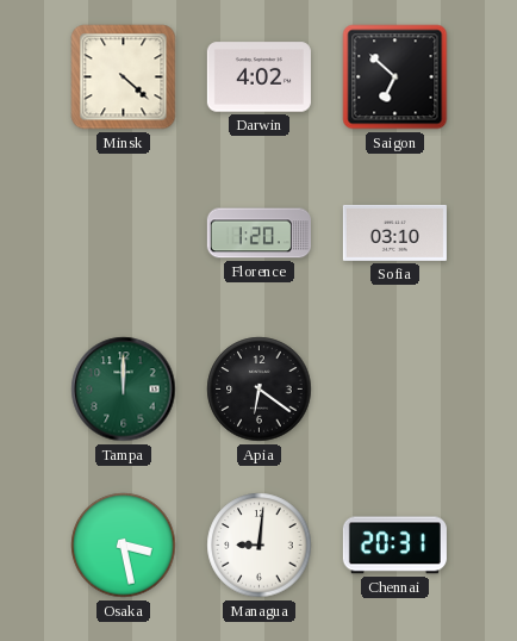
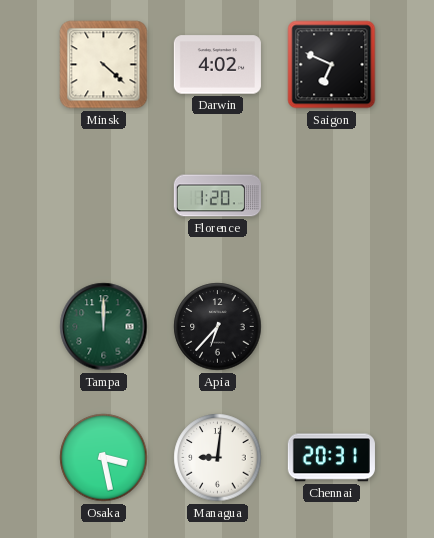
Saigon: 6:52 -> 6:49 (332, 65)
Sofia: 03:10 -> none (394, 232)
Apia: 6:21 -> 6:37 (218, 327)
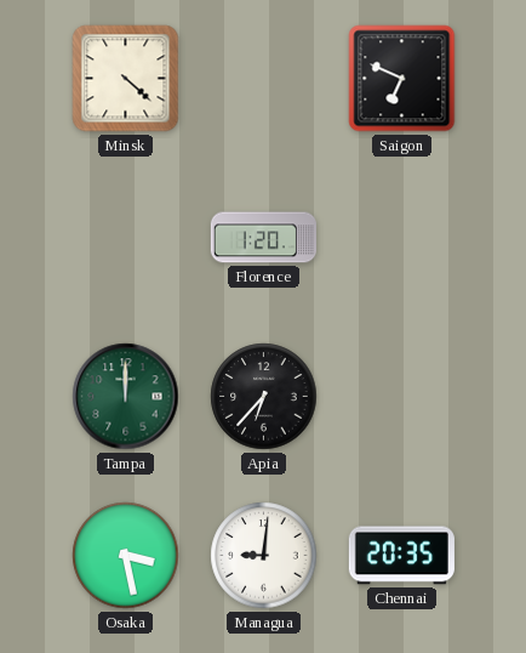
Darwin: 4:02 -> none (217, 65)
Chennai: 20:31 -> 20:35 (401, 556)
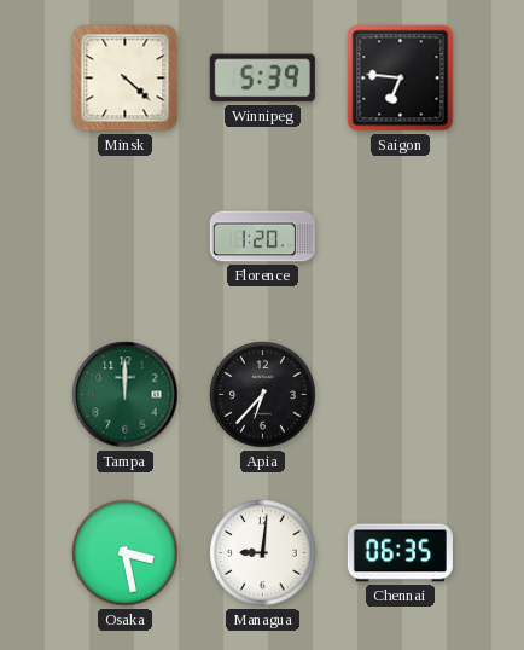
Winnipeg: none -> 5:39 (262, 79)
Saigon: 6:49 -> 6:46 (401, 79)
Chennai: 20:35 -> 06:35 (400, 553)
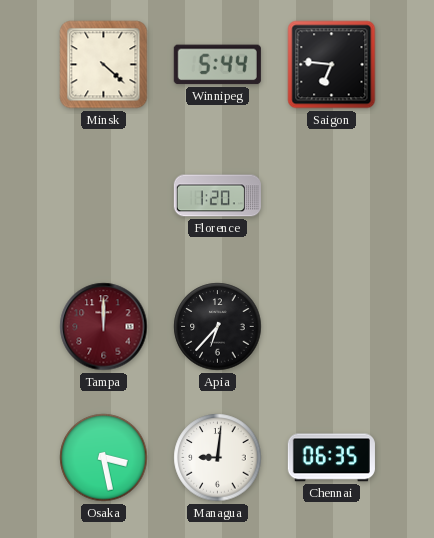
Winnipeg: 5:39 -> 5:44 (217, 65)
Tampa dial: green -> burgundy (104, 327)
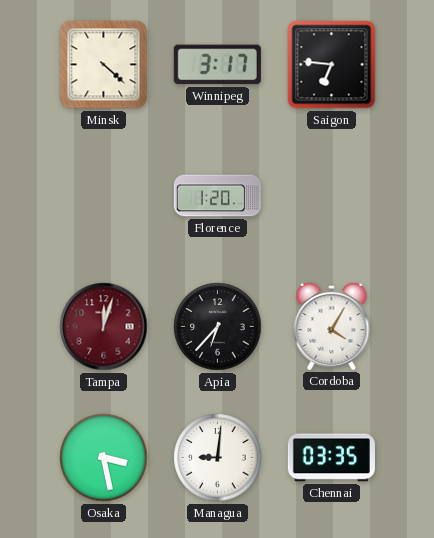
Winnipeg: 5:44 -> 3:17 (217, 65)
Tampa: 12:00 -> 12:03 (104, 327)
Cordoba: none -> 4:05 (332, 326)
Chennai: 06:35 -> 03:35 (331, 458)
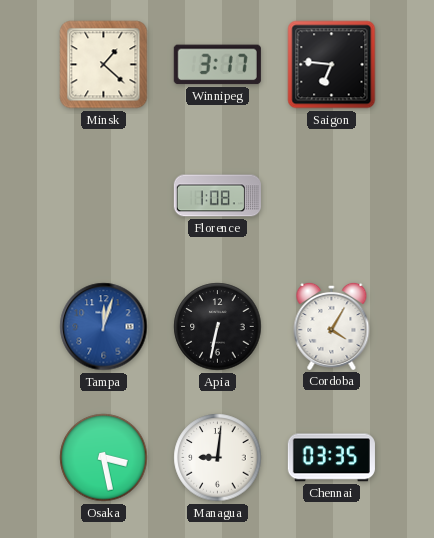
Minsk: 4:22 -> 1:22 (104, 65)
Florence: 1:20 -> 1:08 (217, 196)
Tampa dial: burgundy -> blue (104, 327)
Apia: 6:37 -> 6:32 (218, 327)
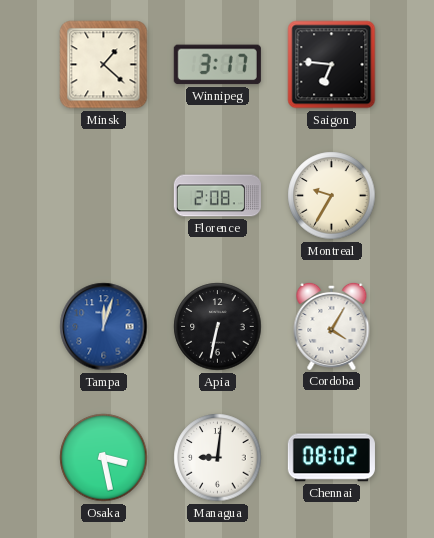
Florence: 1:08 -> 2:08 (217, 196)
Montreal: none -> 9:35 (332, 196)
Chennai: 03:35 -> 08:02 (331, 458)
